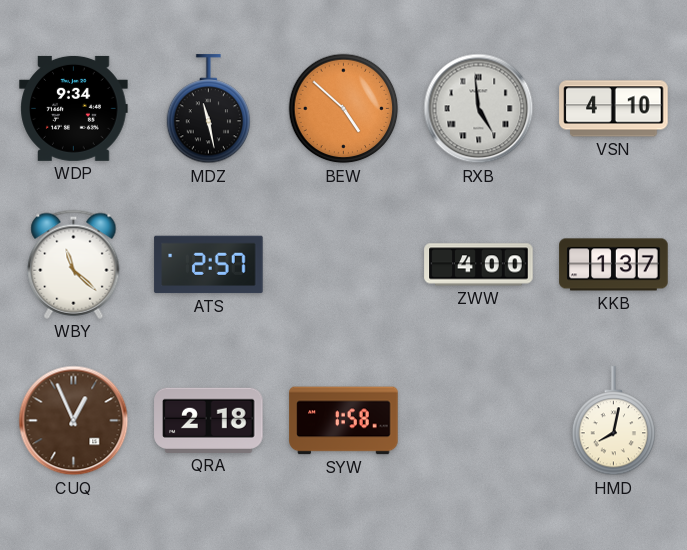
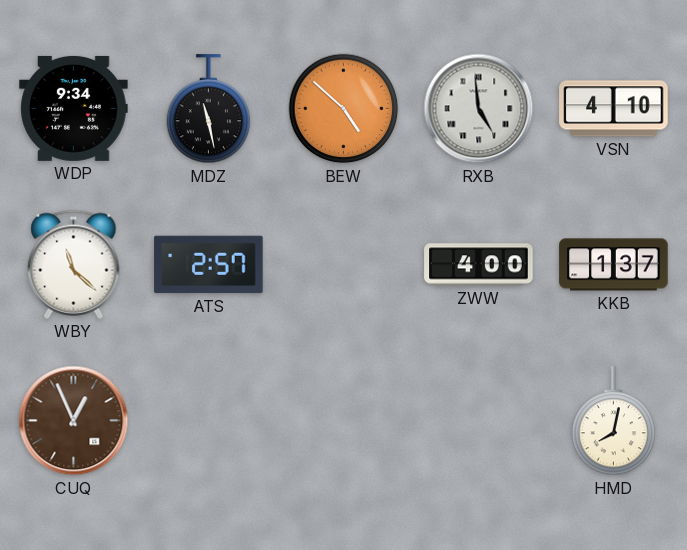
QRA: 2:18 -> none (209, 420)
SYW: 1:58 -> none (344, 421)
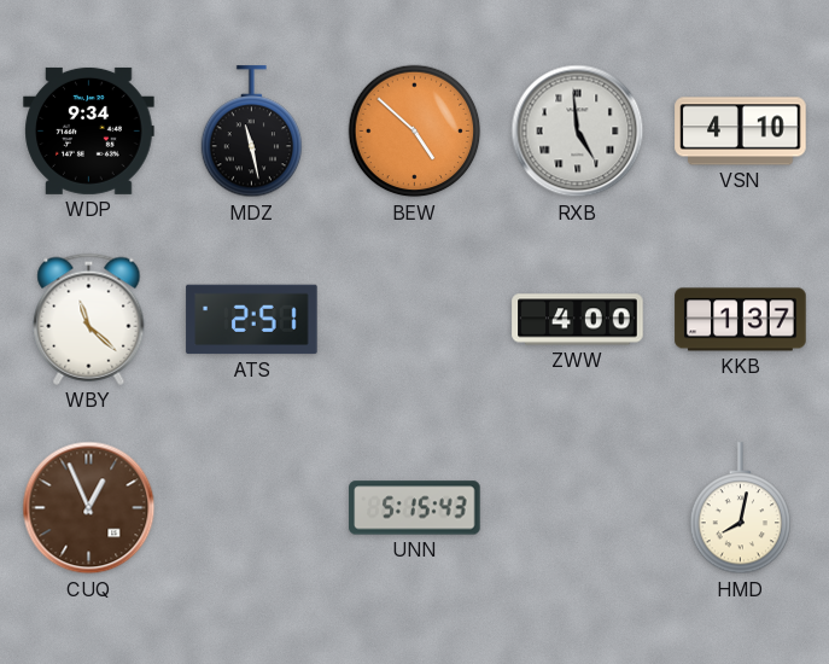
ATS: 2:57 -> 2:51 (252, 320)
UNN: none -> 5:15 (415, 508)
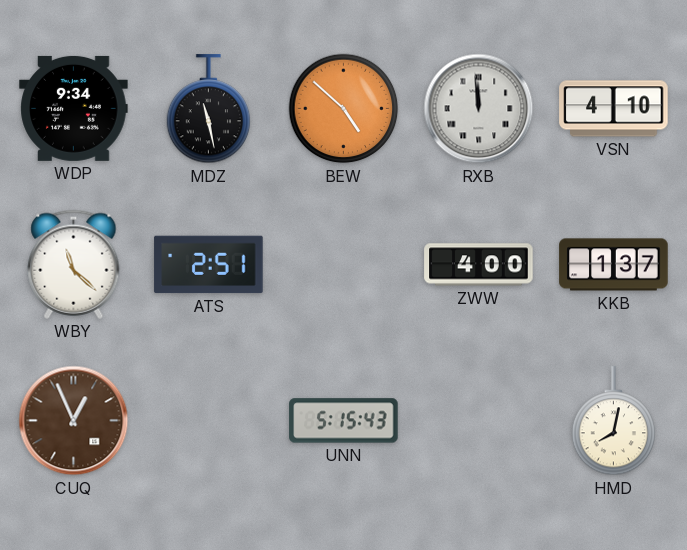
RXB: 4:59 -> 11:59 (479, 109)
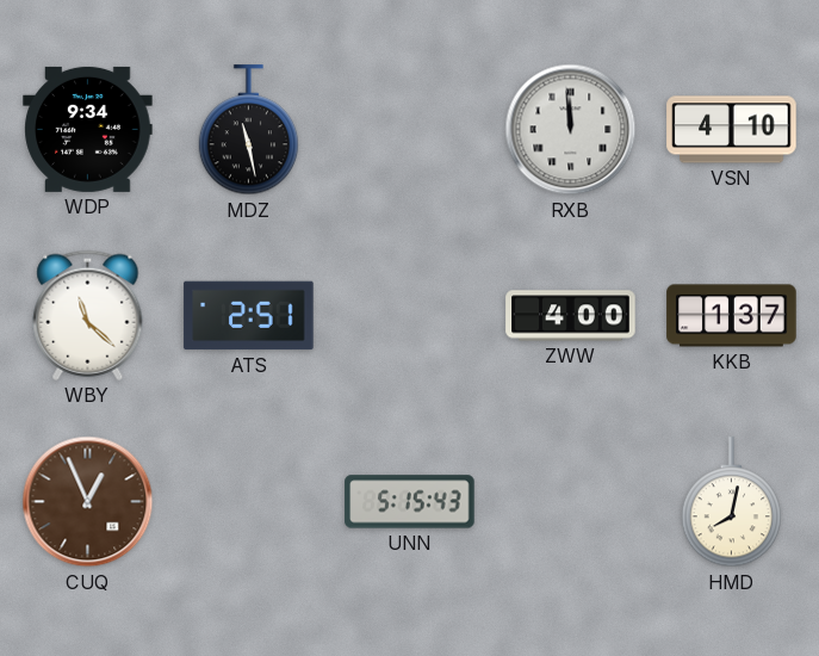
BEW: 4:52 -> none (344, 109)
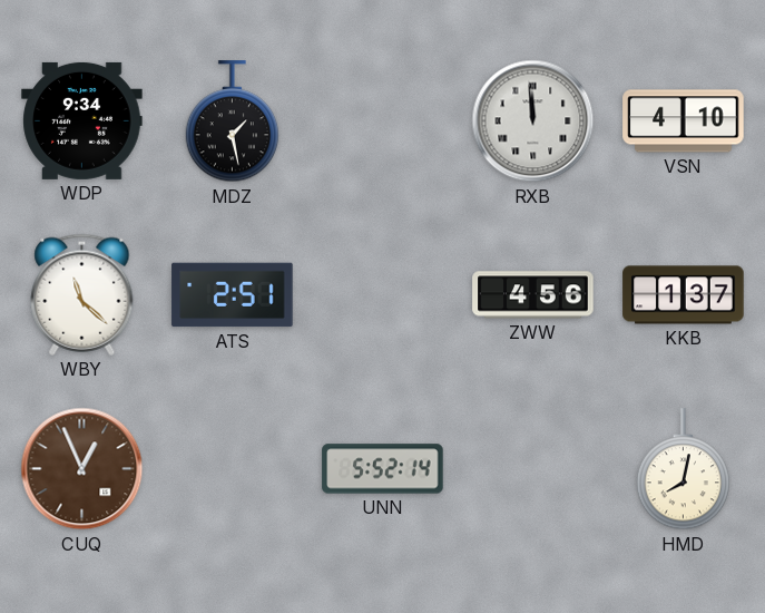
MDZ: 11:28 -> 1:28 (233, 121)
ZWW: 4:00 -> 4:56 (533, 295)
UNN: 5:15 -> 5:52 (383, 469)
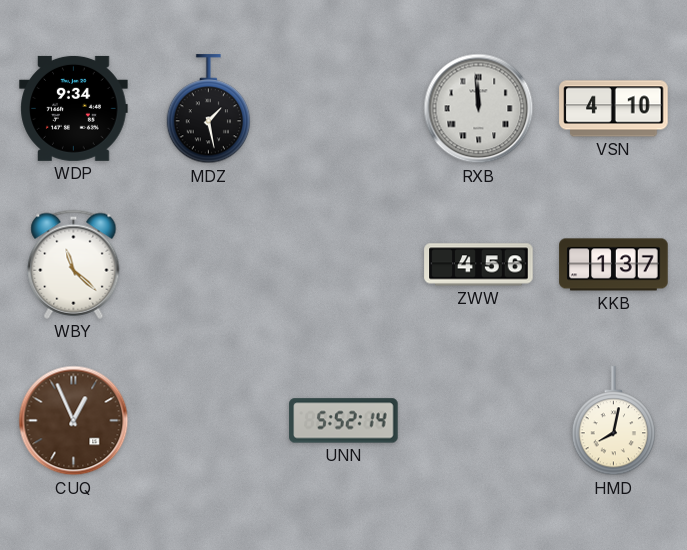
ATS: 2:51 -> none (233, 295)
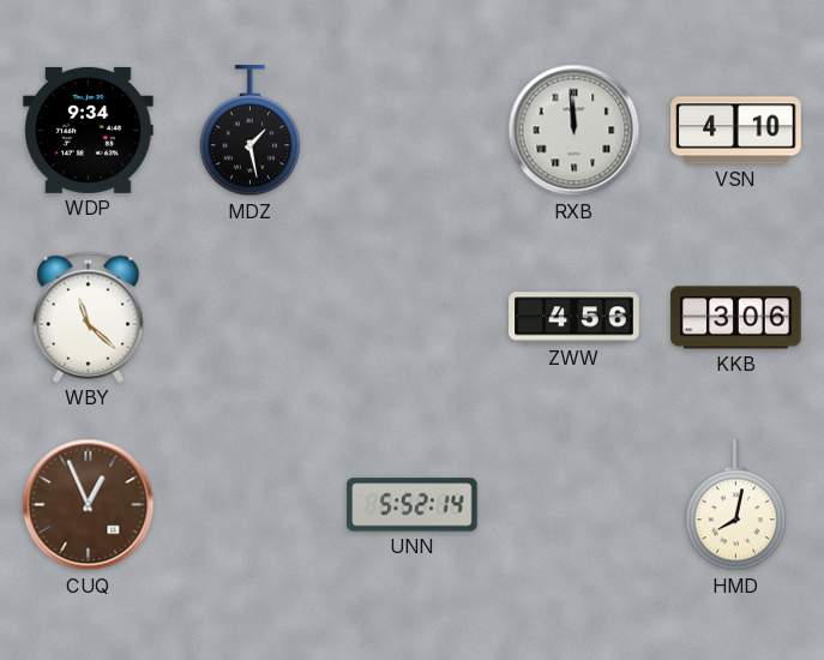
KKB: 1:37 -> 3:06 (736, 318)
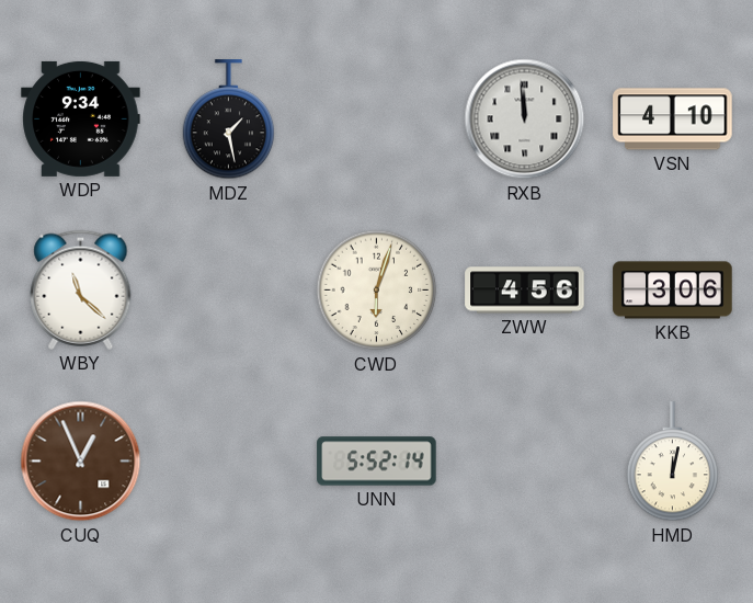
CWD: none -> 6:03 (377, 291)
HMD: 8:02 -> 12:02 (673, 462)
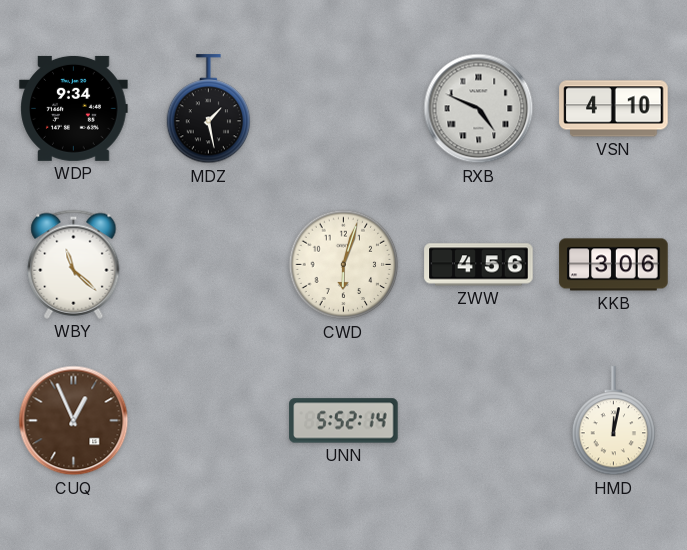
RXB: 11:59 -> 4:49 (479, 109)
